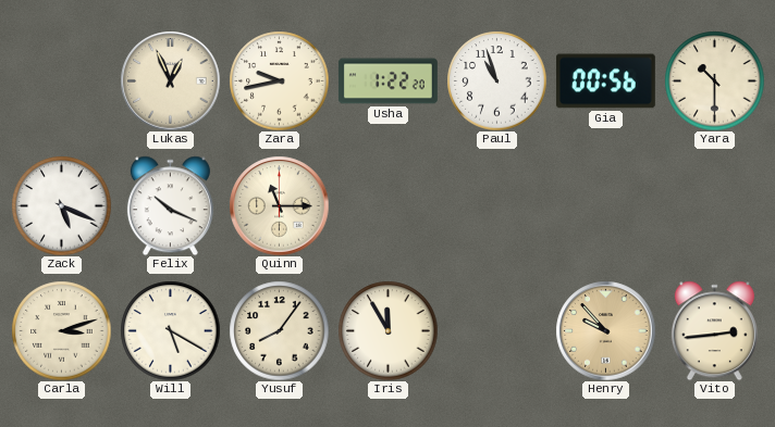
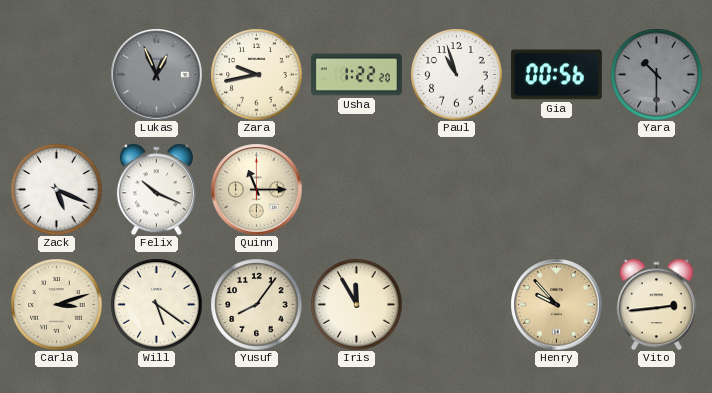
Lukas dial: cream -> grey (156, 74)
Yara dial: cream -> grey (656, 74)
Will: 5:20 -> 5:21 (156, 304)
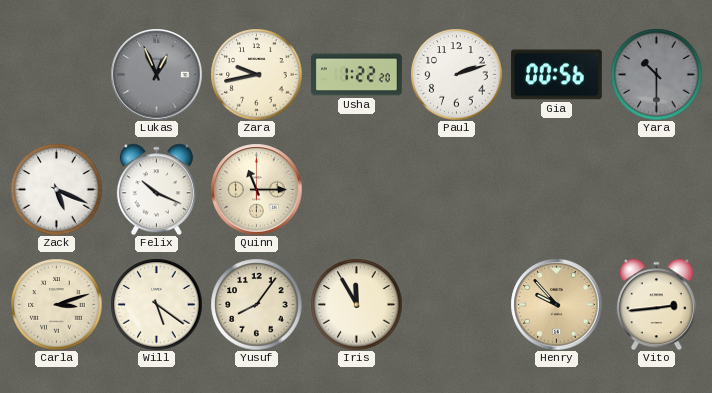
Paul: 10:57 -> 2:12 (456, 74)
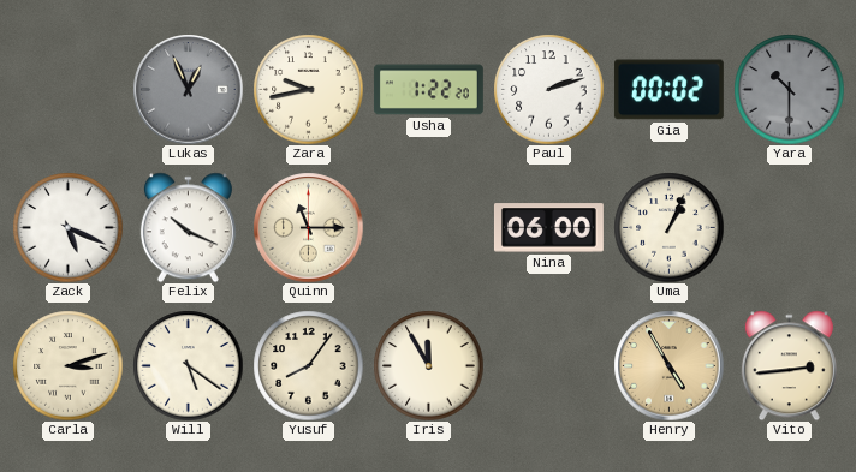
Gia: 00:56 -> 00:02 (668, 90)
Nina: none -> 06:00 (548, 228)
Uma: none -> 1:04 (668, 227)
Henry: 9:53 -> 4:55 (668, 365)
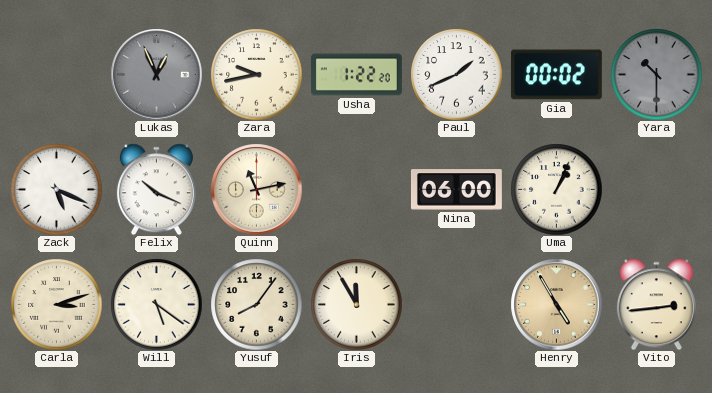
Paul: 2:12 -> 1:41 (456, 74)
Quinn: 11:15 -> 11:13 (256, 189)
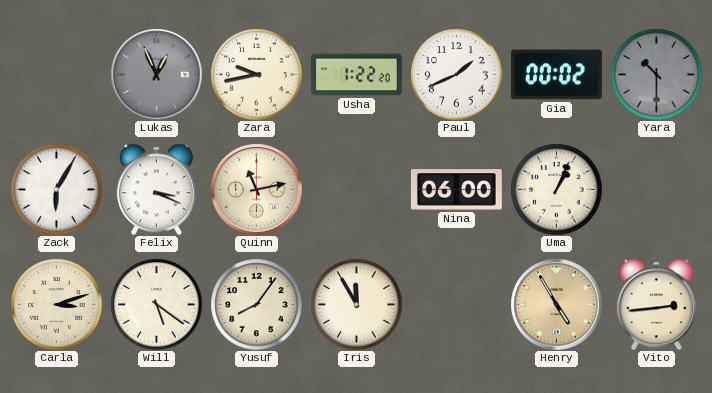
Zack: 5:19 -> 6:05 (56, 189)
Felix: 10:19 -> 3:19 (156, 189)
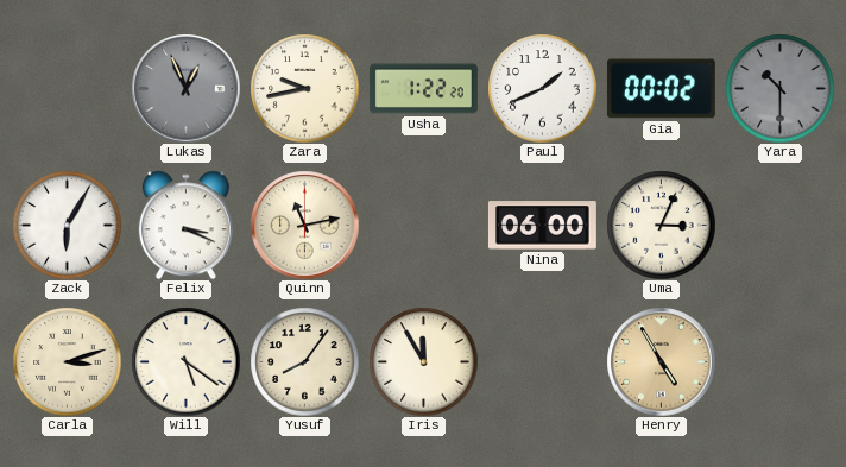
Uma: 1:04 -> 3:04 (661, 225)
Vito: 2:44 -> none (656, 304)
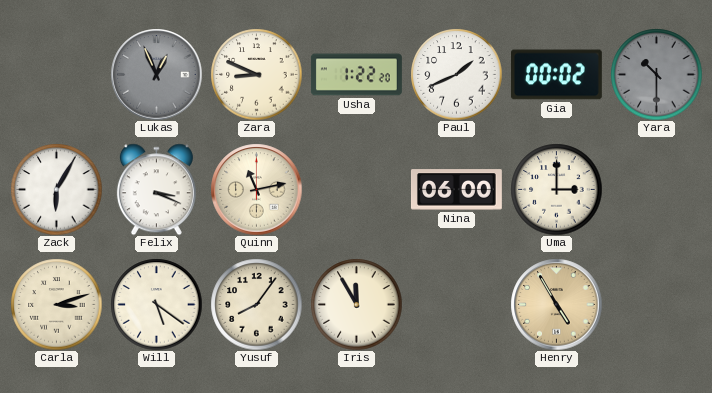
Zara: 9:43 -> 8:49 (256, 74)
Uma: 3:04 -> 3:00 (556, 189)
